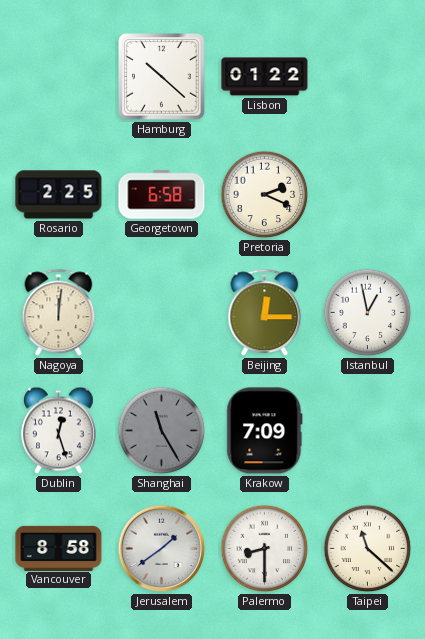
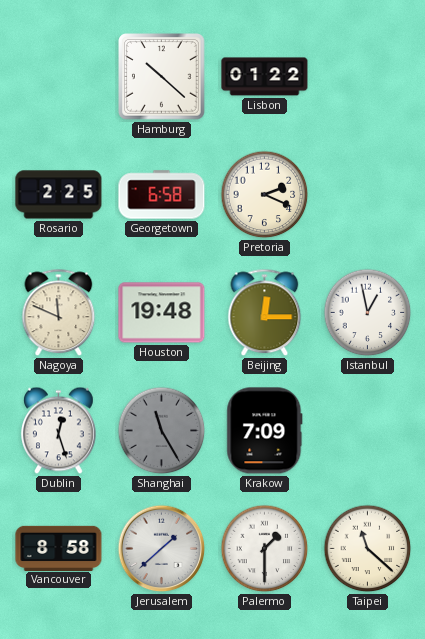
Nagoya: 12:01 -> 11:49 (59, 313)
Houston: none -> 19:48 (162, 313)
Jerusalem: 1:39 -> 1:38 (162, 549)
Palermo: 8:30 -> 1:30 (265, 549)
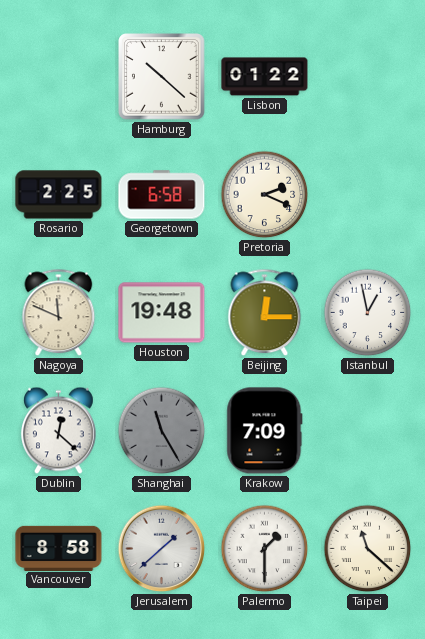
Dublin: 12:27 -> 12:22 (59, 431)
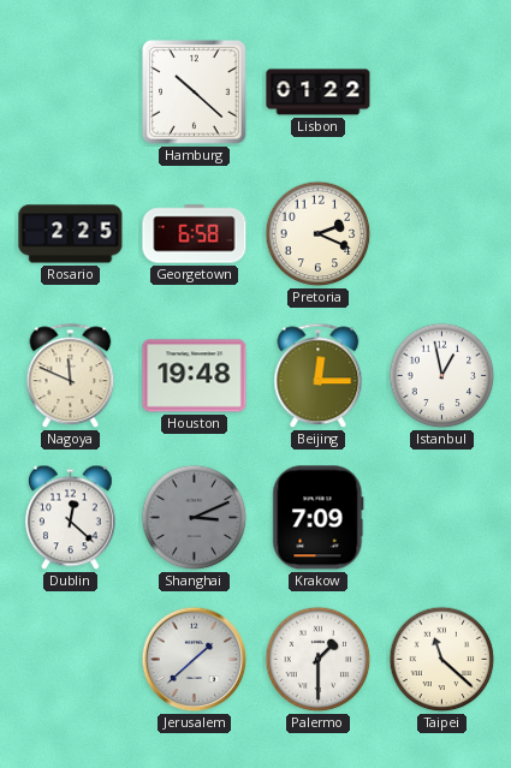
Shanghai: 11:25 -> 3:11 (195, 518)
Vancouver: 8:58 -> none (59, 548)
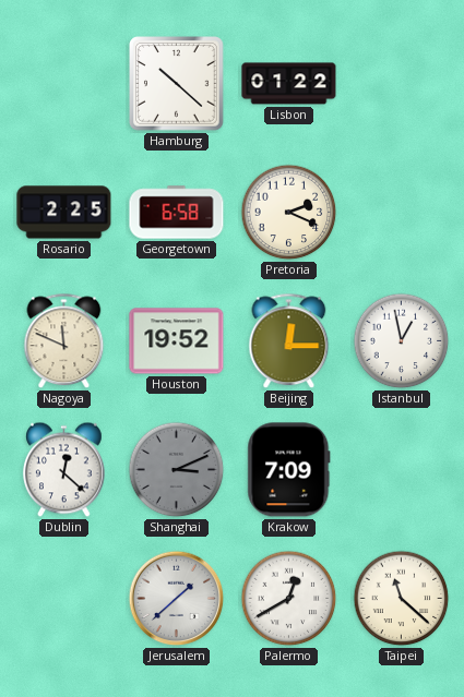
Houston: 19:48 -> 19:52 (177, 341)
Palermo: 1:30 -> 12:40 (289, 599)
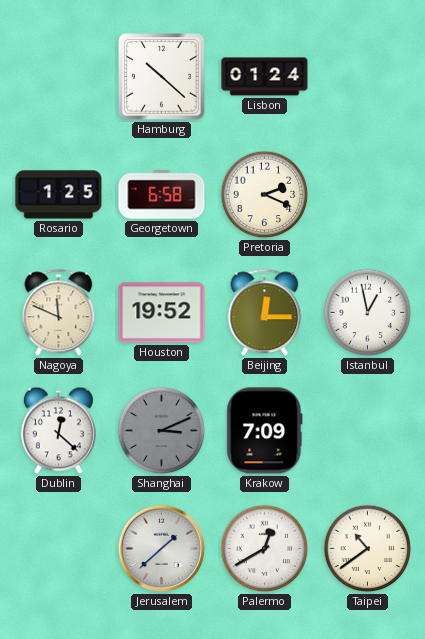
Lisbon: 01:22 -> 01:24 (265, 77)
Rosario: 2:25 -> 1:25 (59, 195)
Taipei: 11:22 -> 10:39 (368, 549)
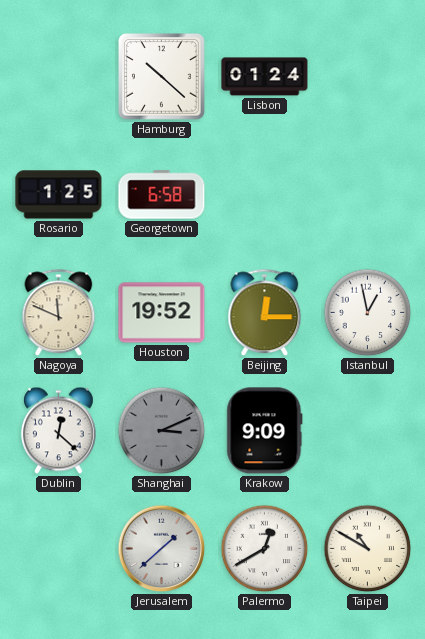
Pretoria: 2:19 -> none (265, 195)
Krakow: 7:09 -> 9:09 (265, 431)
Taipei: 10:39 -> 10:50 (368, 549)
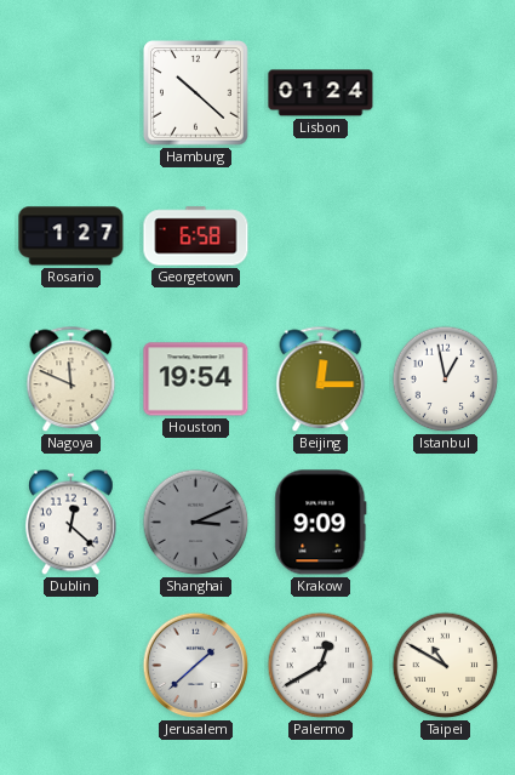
Rosario: 1:25 -> 1:27 (71, 237)
Houston: 19:52 -> 19:54 (196, 380)
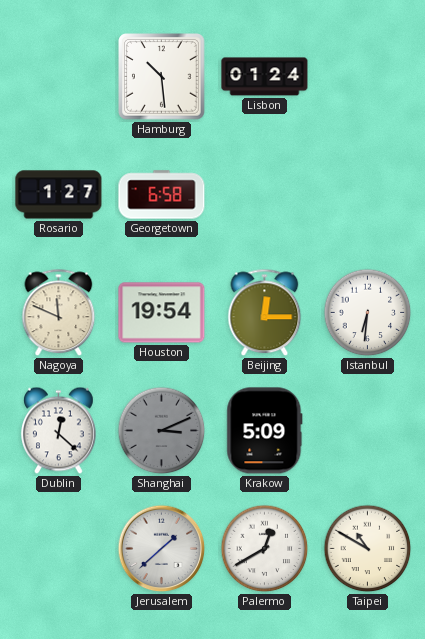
Hamburg: 10:22 -> 10:29 (162, 77)
Istanbul: 12:58 -> 6:31 (368, 313)
Krakow: 9:09 -> 5:09 (265, 431)
